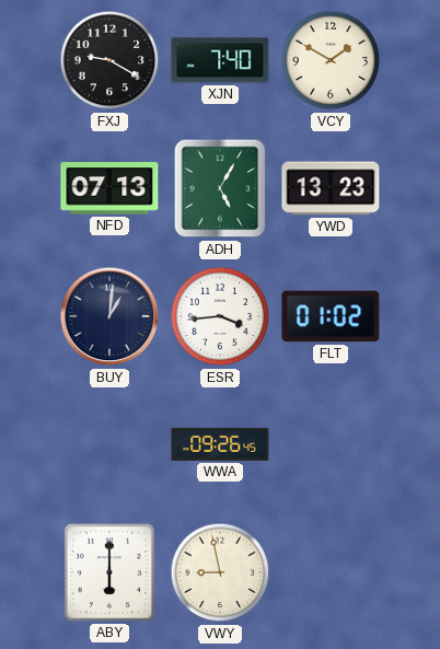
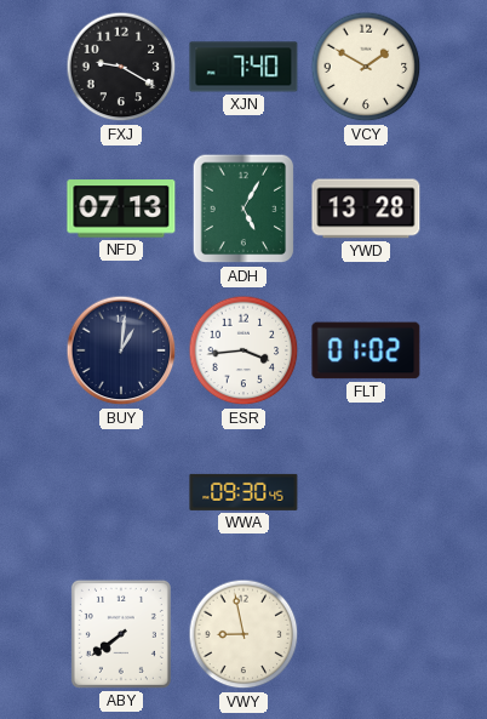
YWD: 13:23 -> 13:28 (366, 209)
WWA: 09:26 -> 09:30 (243, 492)
ABY: 6:00 -> 7:39 (121, 634)
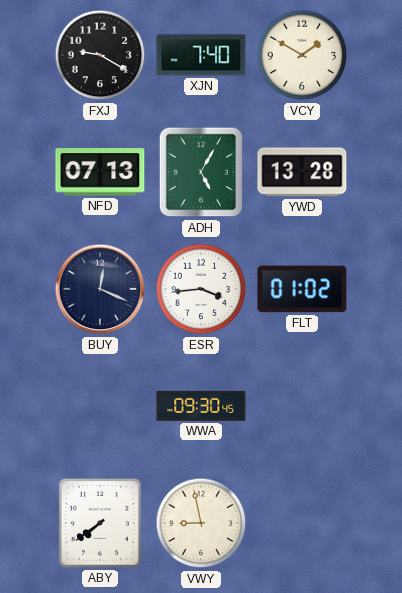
BUY: 1:01 -> 12:19 (100, 289)
